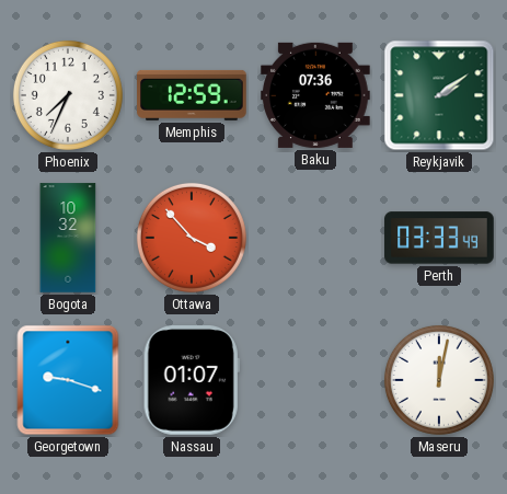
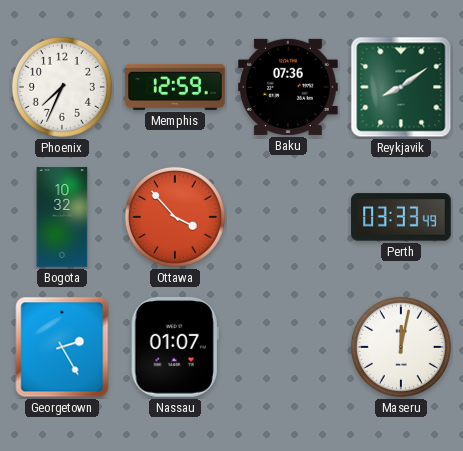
Reykjavik: 2:09 -> 8:09 (401, 87)
Georgetown: 9:18 -> 2:25 (62, 347)
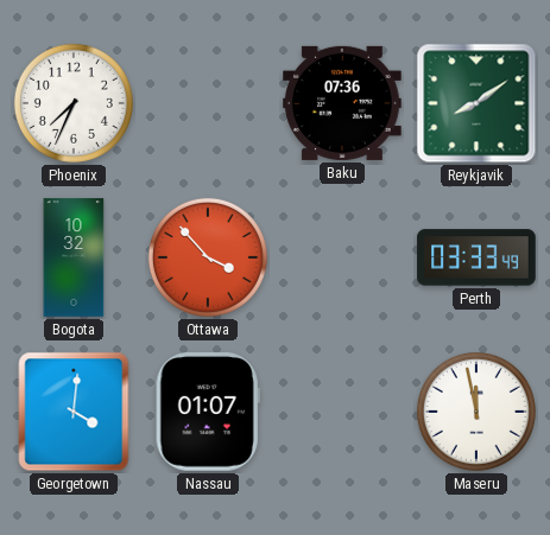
Memphis: 12:59 -> none (175, 87)
Georgetown: 2:25 -> 4:01 (74, 412)
Maseru: 12:02 -> 11:58 (476, 412)
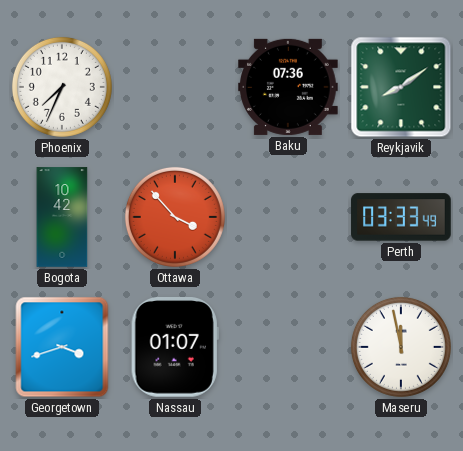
Bogota: 10:32 -> 10:42 (62, 217)
Georgetown: 4:01 -> 3:42 (62, 347)
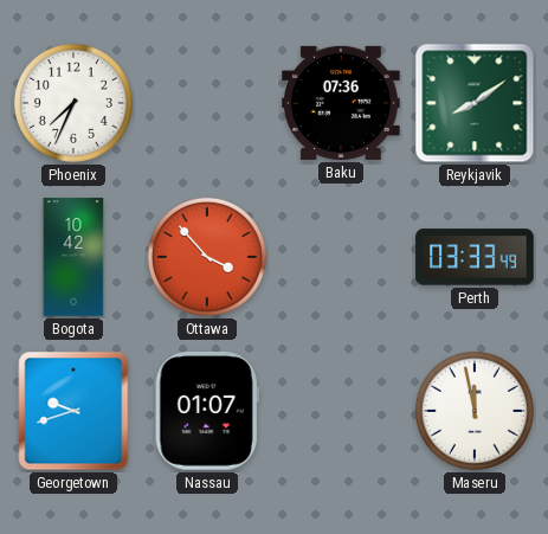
Georgetown: 3:42 -> 9:42 (73, 411)
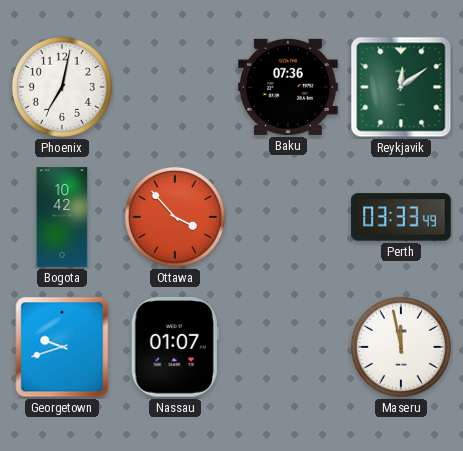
Phoenix: 7:34 -> 7:02 (62, 87)
Reykjavik: 8:09 -> 12:09 (401, 87)
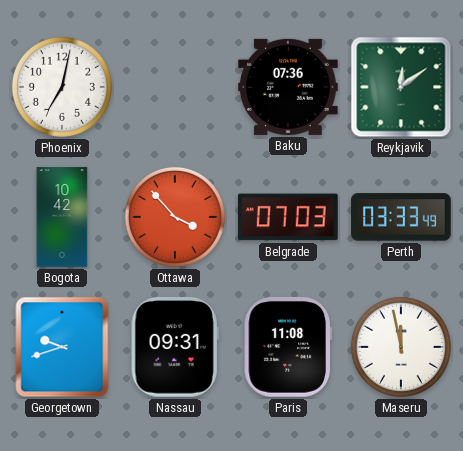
Belgrade: none -> 07:03 (288, 217)
Nassau: 01:07 -> 09:31 (175, 348)
Paris: none -> 11:08 (288, 348)
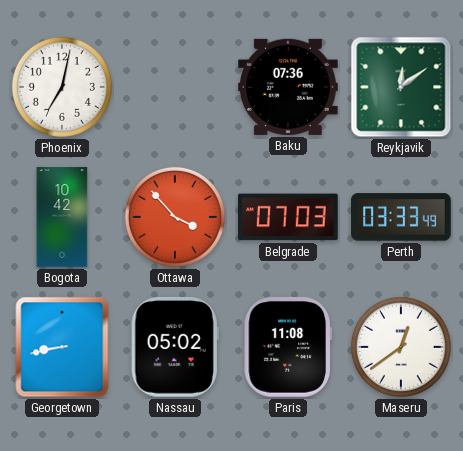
Georgetown: 9:42 -> 8:43 (62, 347)
Nassau: 09:31 -> 05:02 (175, 348)
Maseru: 11:58 -> 12:39 (401, 347)
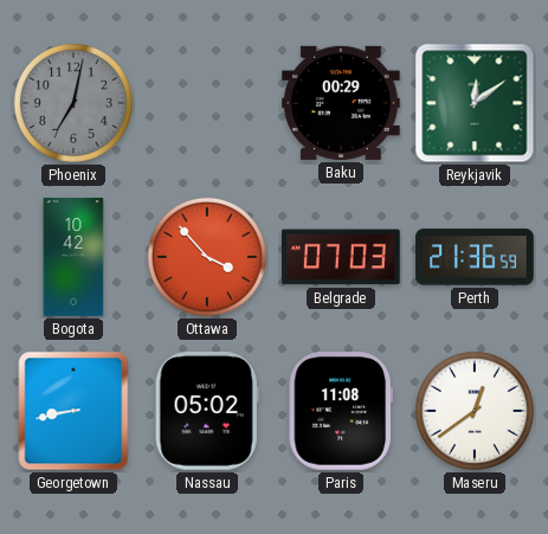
Phoenix dial: white -> grey (73, 103)
Baku: 07:36 -> 00:29 (341, 103)
Perth: 03:33 -> 21:36 (475, 257)
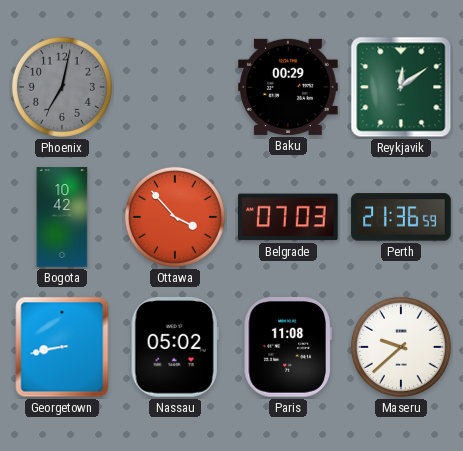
Maseru: 12:39 -> 9:38 (401, 347)
